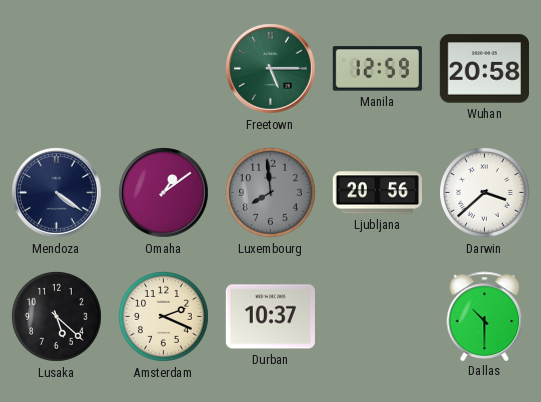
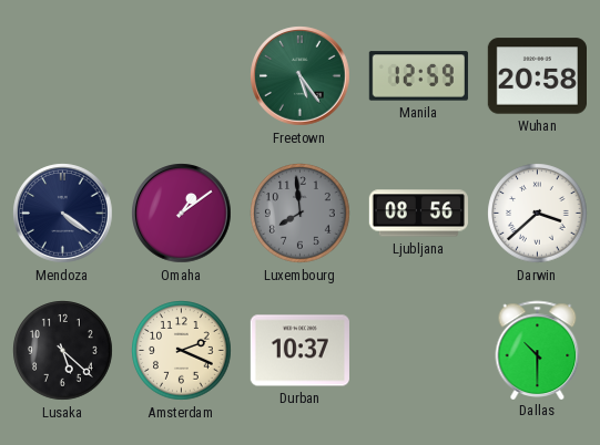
Freetown: 5:15 -> 5:24 (301, 76)
Ljubljana: 20:56 -> 08:56 (418, 214)
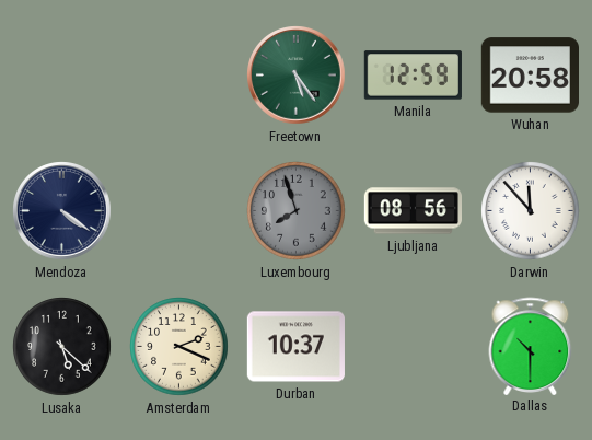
Omaha: 1:09 -> none (182, 214)
Luxembourg: 7:59 -> 7:57 (297, 211)
Darwin: 3:38 -> 11:53 (531, 211)
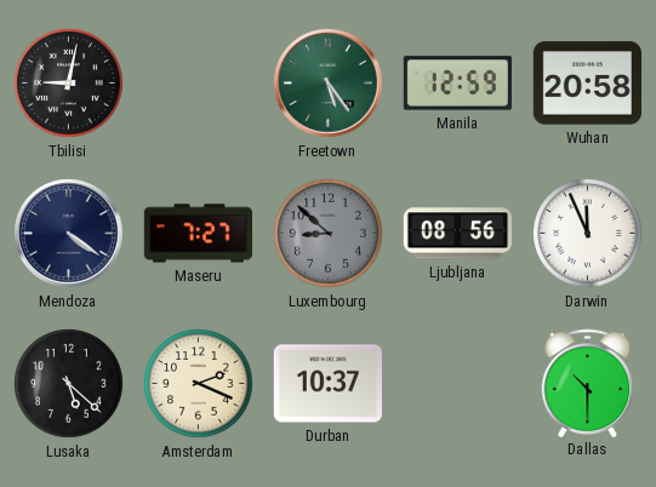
Tbilisi: none -> 9:02 (69, 84)
Maseru: none -> 7:27 (198, 234)
Luxembourg: 7:57 -> 8:52 (329, 234)
Darwin: 11:53 -> 11:56 (588, 234)
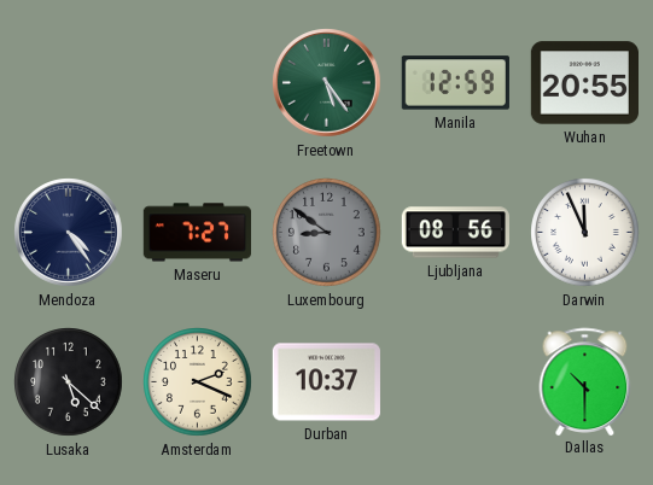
Tbilisi: 9:02 -> none (69, 84)
Wuhan: 20:58 -> 20:55 (584, 83)
Mendoza: 4:21 -> 4:24 (69, 233)
Luxembourg: 8:52 -> 8:51 (327, 233)
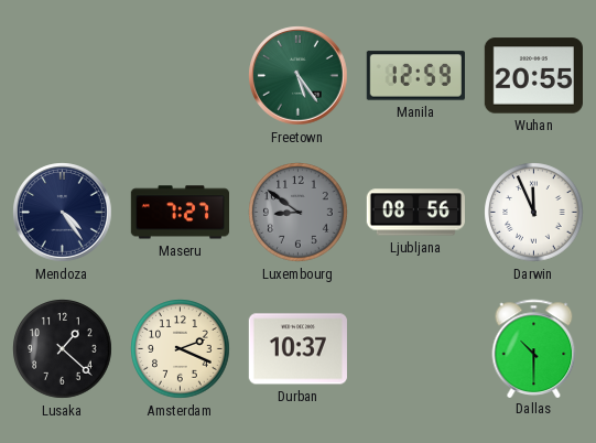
Lusaka: 5:22 -> 1:22 (63, 349)
